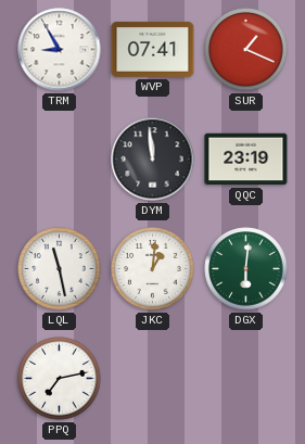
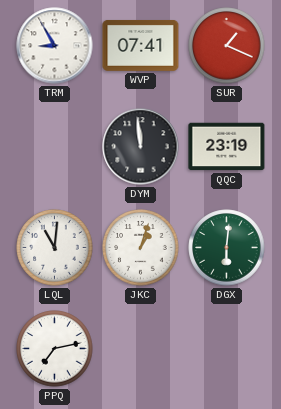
LQL: 11:28 -> 11:01 (55, 248)
JKC: 1:01 -> 1:03 (141, 248)
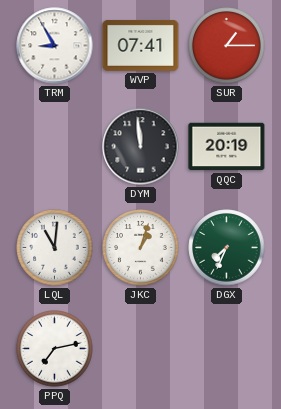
SUR: 1:19 -> 1:15 (227, 46)
QQC: 23:19 -> 20:19 (227, 147)
DGX: 6:01 -> 7:34 (227, 248)
